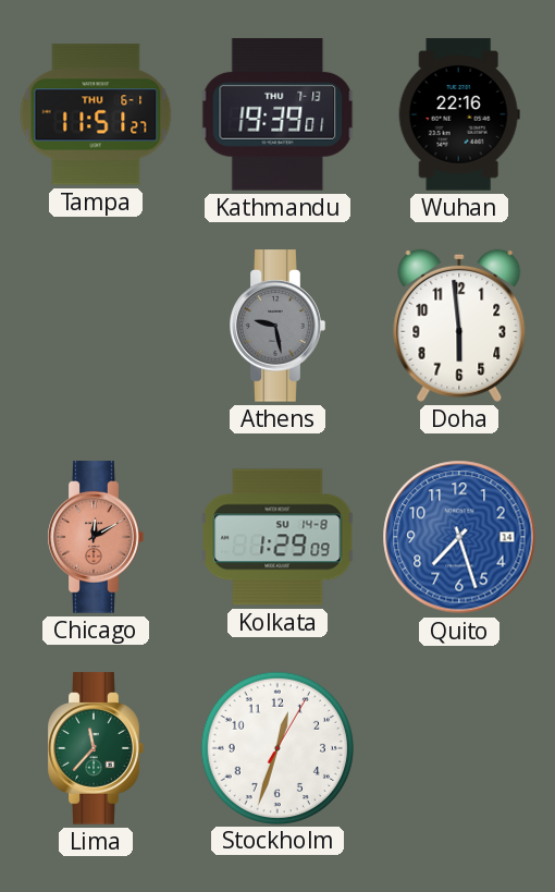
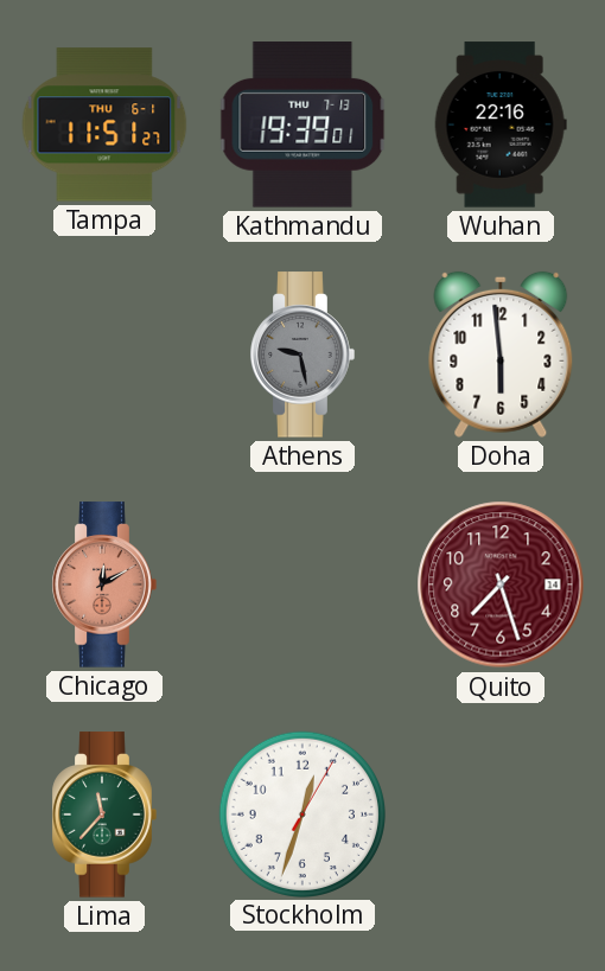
Kolkata: 1:29 -> none (277, 537)
Quito dial: blue -> burgundy (501, 584)
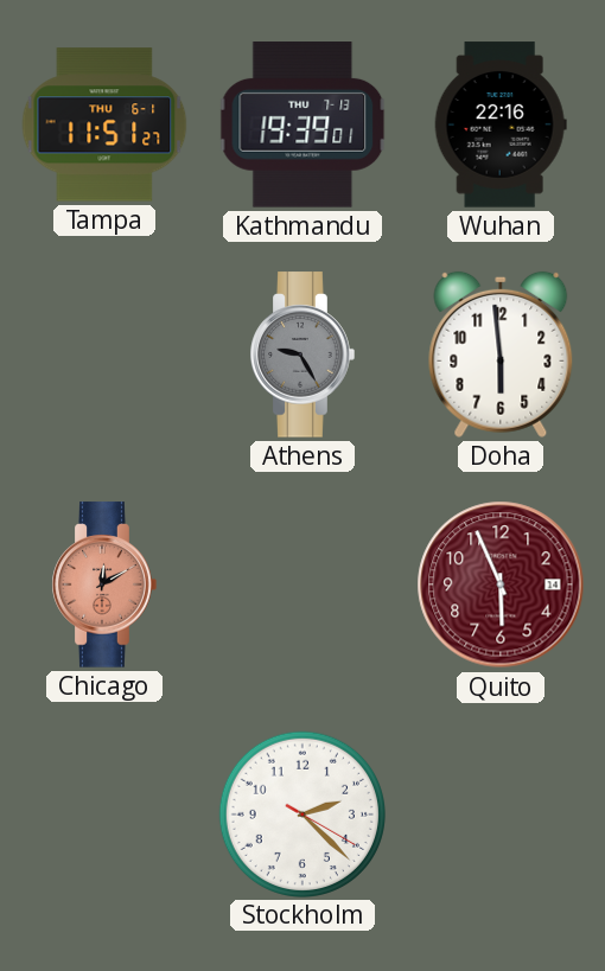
Athens: 9:28 -> 9:25 (302, 354)
Quito: 7:27 -> 5:56 (501, 584)
Lima: 11:37 -> none (104, 815)
Stockholm: 12:33 -> 2:22 (301, 813)
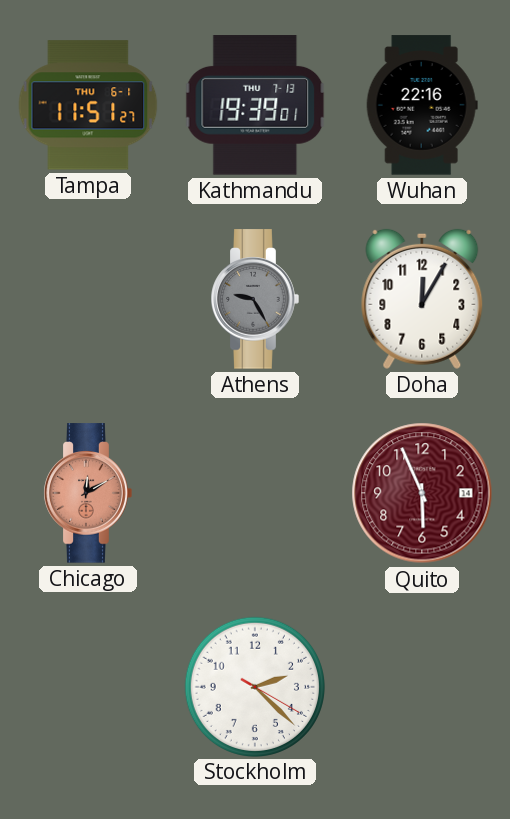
Doha: 5:59 -> 12:05 (422, 299)
